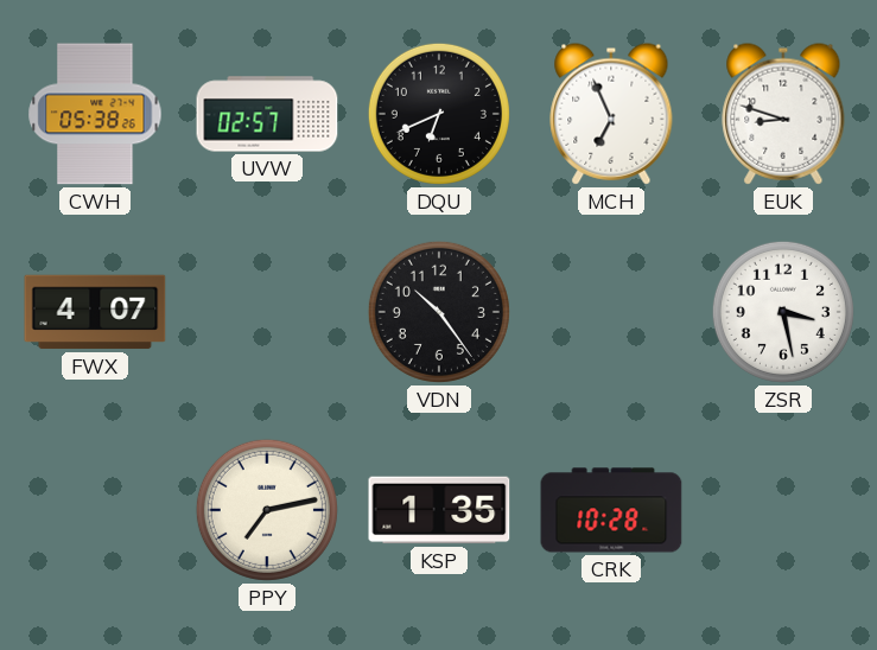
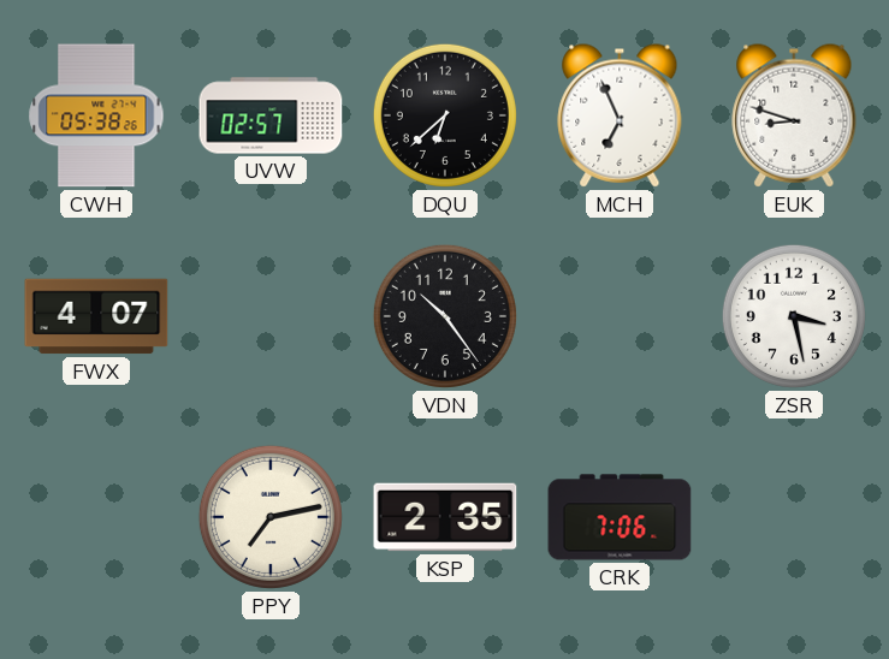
DQU: 6:41 -> 6:38 (445, 115)
KSP: 1:35 -> 2:35 (445, 517)
CRK: 10:28 -> 7:06 (620, 517)
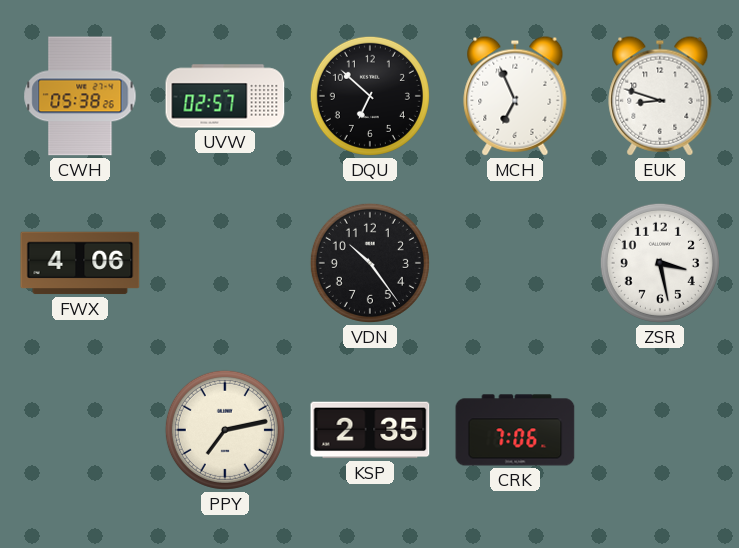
DQU: 6:38 -> 6:52 (370, 96)
FWX: 4:07 -> 4:06 (80, 263)
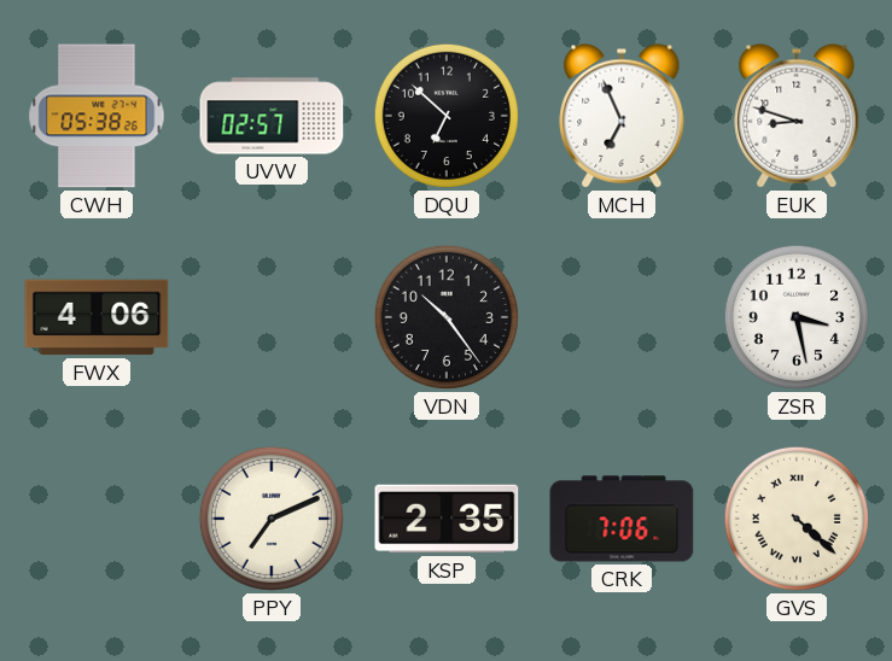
PPY: 7:13 -> 7:11 (272, 519)
GVS: none -> 4:22 (797, 519)
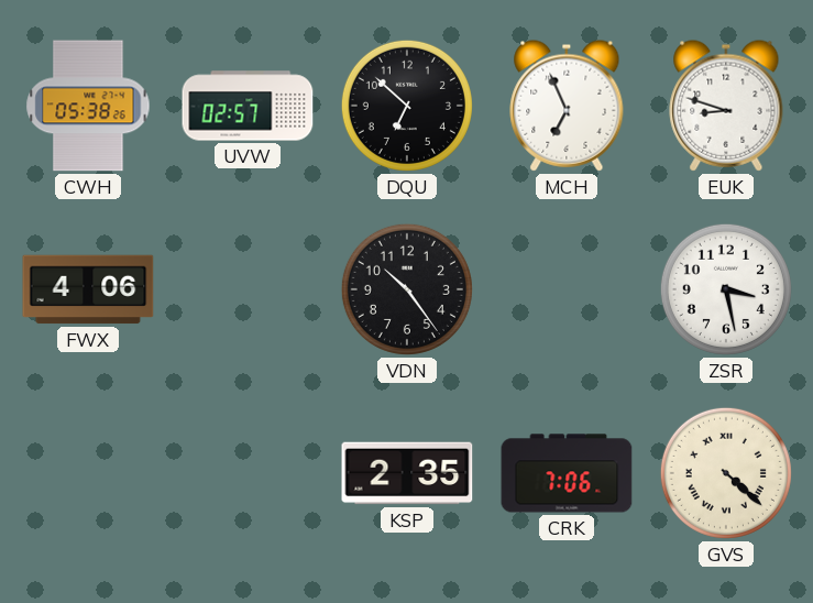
PPY: 7:11 -> none (272, 519)
